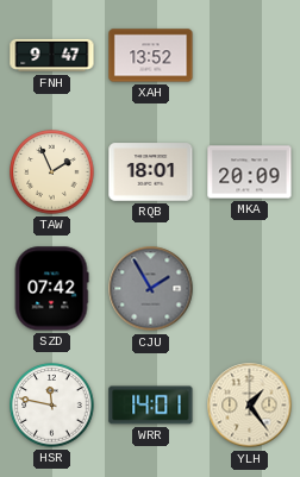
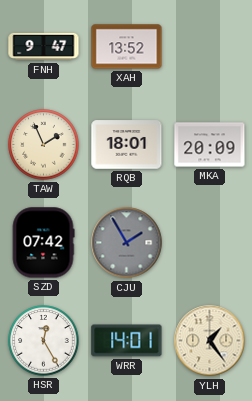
HSR: 11:47 -> 12:25 (44, 341)
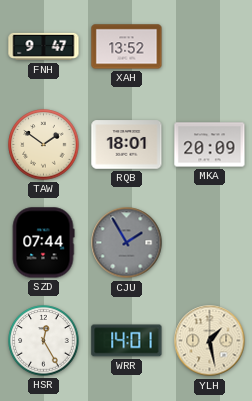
TAW: 1:56 -> 1:51 (44, 145)
SZD: 07:42 -> 07:44 (43, 243)
YLH: 1:24 -> 1:28 (210, 341)
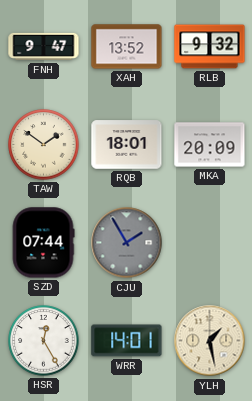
RLB: none -> 9:32 (210, 47)
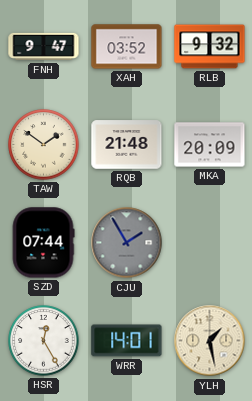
XAH: 13:52 -> 03:52 (127, 47)
RQB: 18:01 -> 21:48 (127, 145)
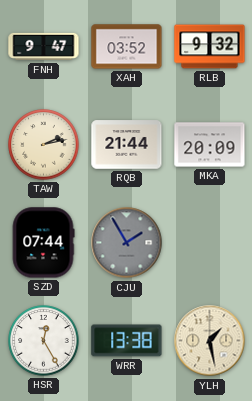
TAW: 1:51 -> 2:13 (44, 145)
RQB: 21:48 -> 21:44 (127, 145)
WRR: 14:01 -> 13:38 (127, 341)
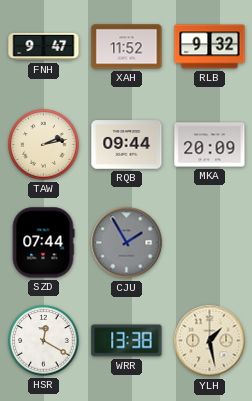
XAH: 03:52 -> 11:52 (127, 47)
RQB: 21:44 -> 09:44 (127, 145)
HSR: 12:25 -> 12:20 (44, 341)
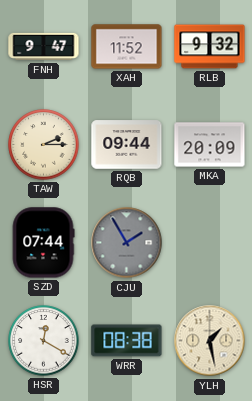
TAW: 2:13 -> 2:15 (44, 145)
WRR: 13:38 -> 08:38 (127, 341)
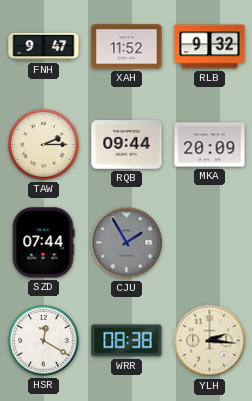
YLH: 1:28 -> 2:16 (210, 341)
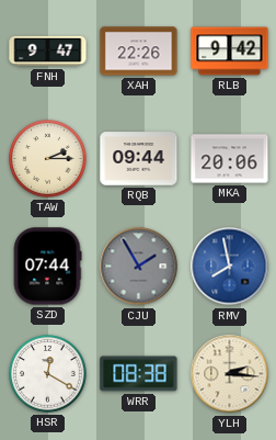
XAH: 11:52 -> 22:26 (139, 52)
RLB: 9:32 -> 9:42 (230, 52)
MKA: 20:09 -> 20:06 (230, 159)
RMV: none -> 7:58 (230, 267)
